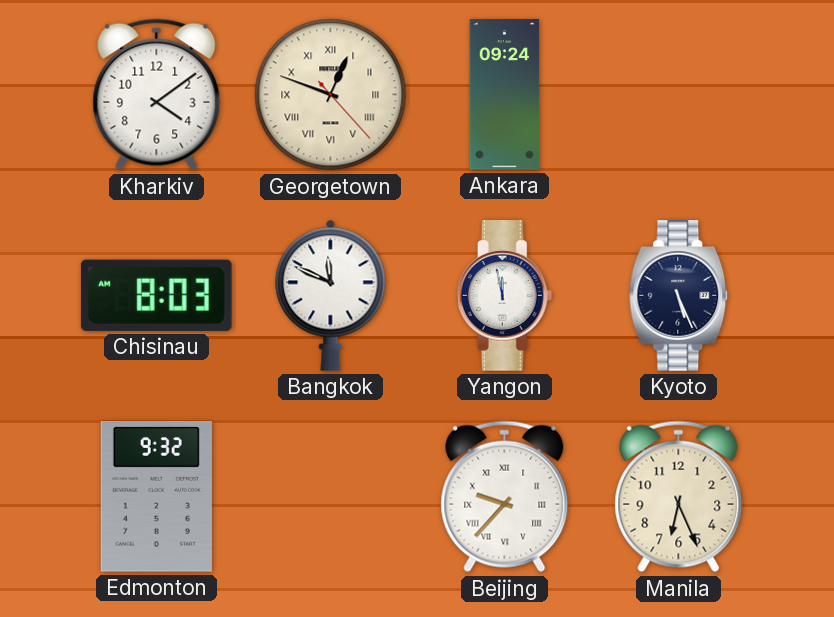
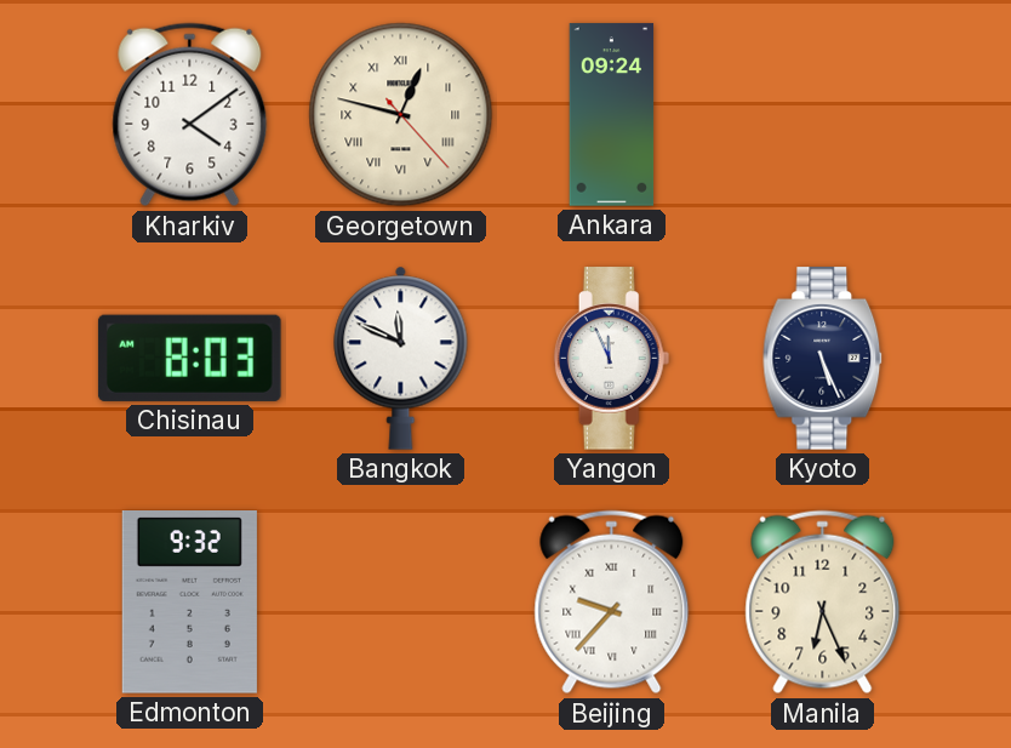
Georgetown: 12:48 -> 12:47 (401, 115)
Yangon: 11:58 -> 11:56 (612, 359)
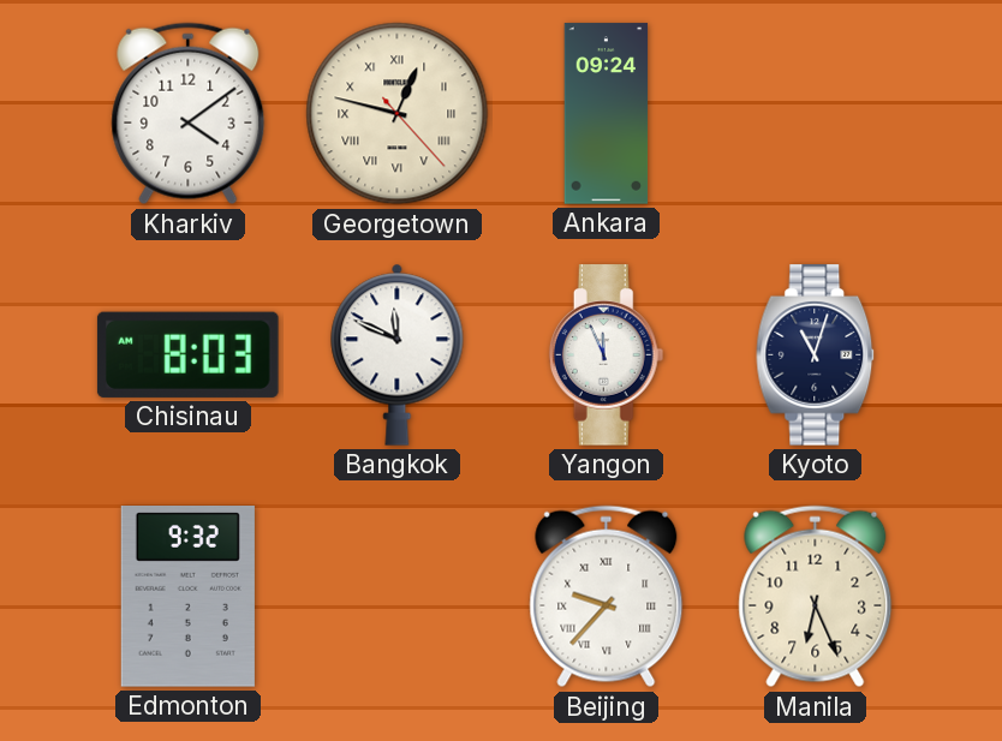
Kyoto: 5:26 -> 11:03 (816, 355)
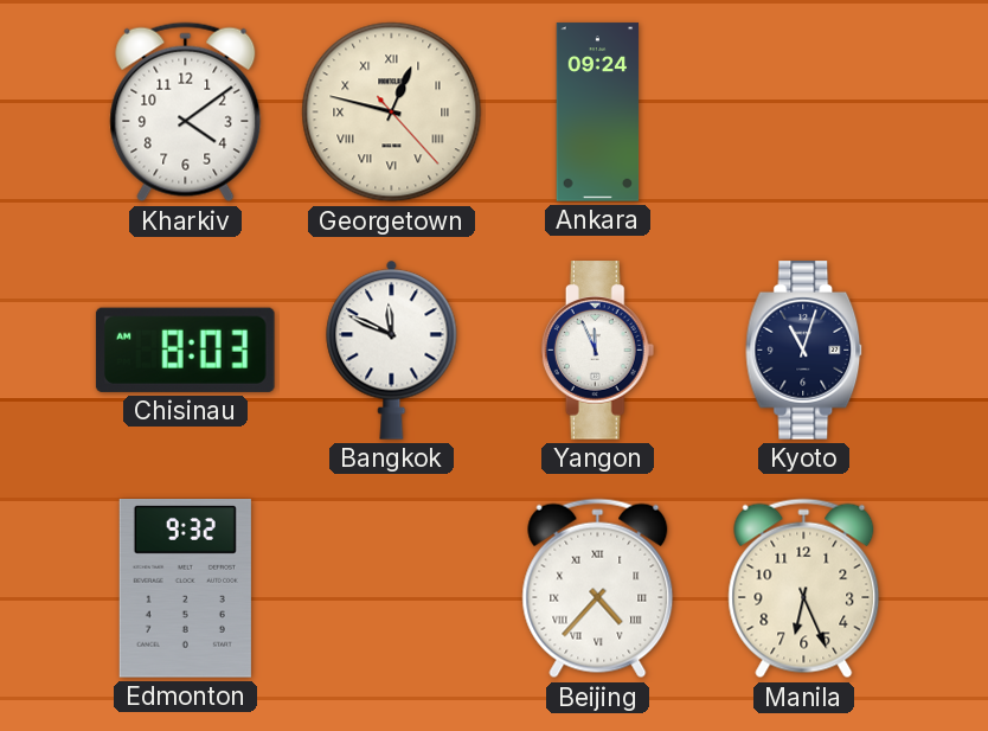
Beijing: 9:37 -> 4:37 (598, 589)
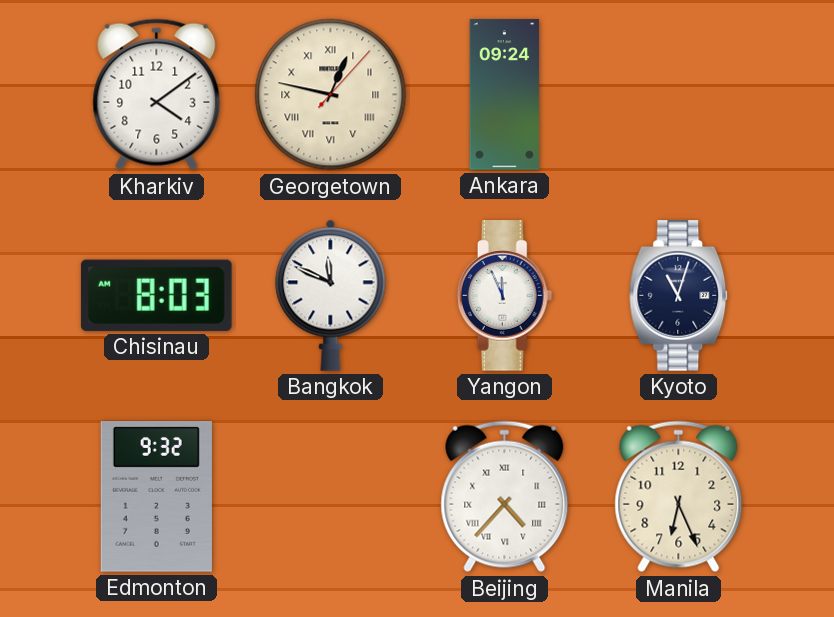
Georgetown: 12:47:23 -> 12:47:07 (331, 95)
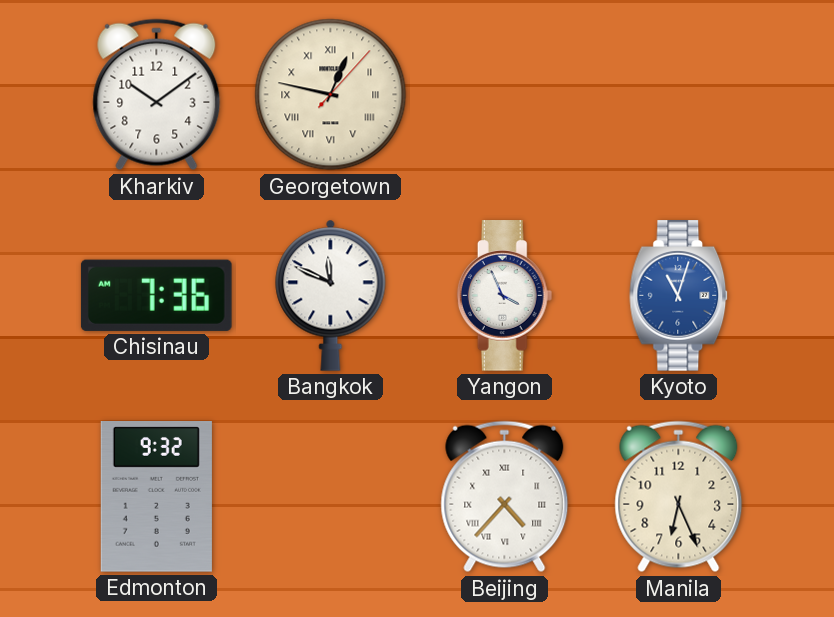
Kharkiv: 4:09 -> 10:09 (157, 95)
Ankara: 09:24 -> none (505, 95)
Chisinau: 8:03 -> 7:36 (156, 295)
Yangon: 11:56 -> 3:56 (505, 296)
Kyoto dial: navy -> blue (679, 296)
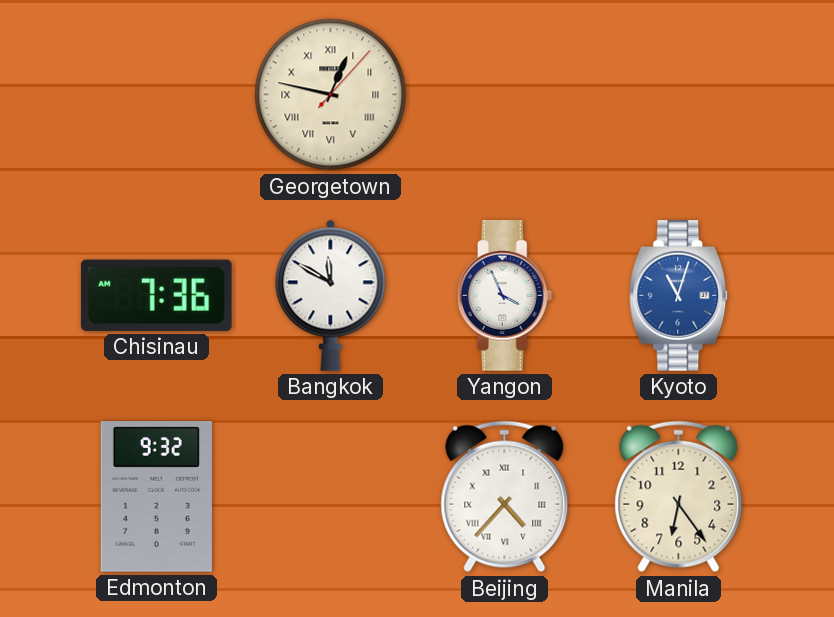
Kharkiv: 10:09 -> none (157, 95)
Bangkok: 11:49 -> 11:50 (331, 295)
Manila: 6:26 -> 6:24 (679, 497)
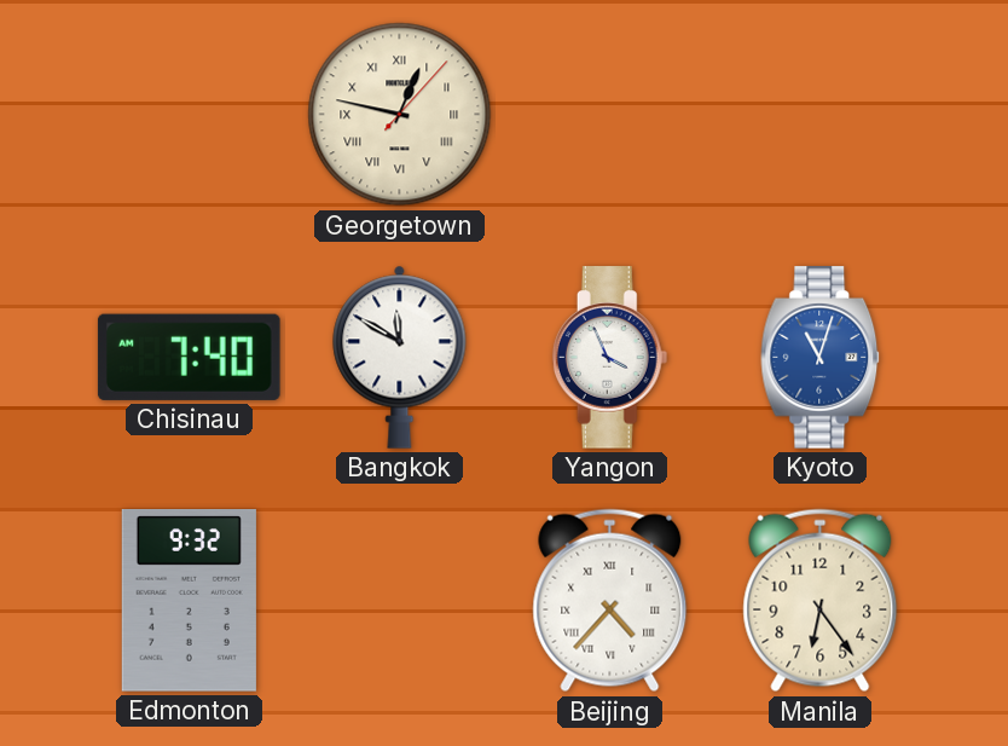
Chisinau: 7:36 -> 7:40 (189, 357)
